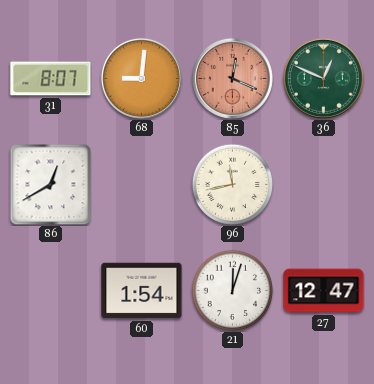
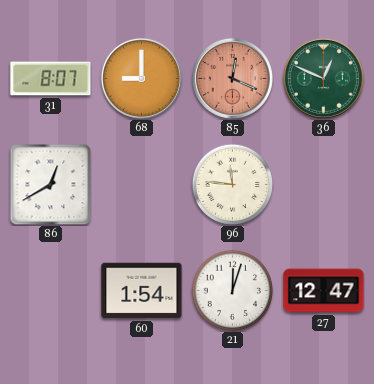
68: 9:01 -> 9:00 (141, 78)
96: 11:43 -> 11:46 (232, 184)
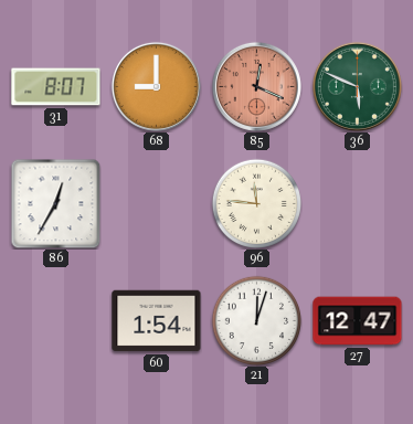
36: 12:49 -> 5:49 (357, 86)
86: 12:40 -> 12:35 (55, 203)
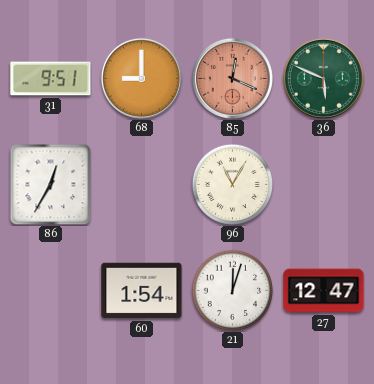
31: 8:07 -> 9:51 (51, 79)
96: 11:46 -> 11:05 (232, 184)
